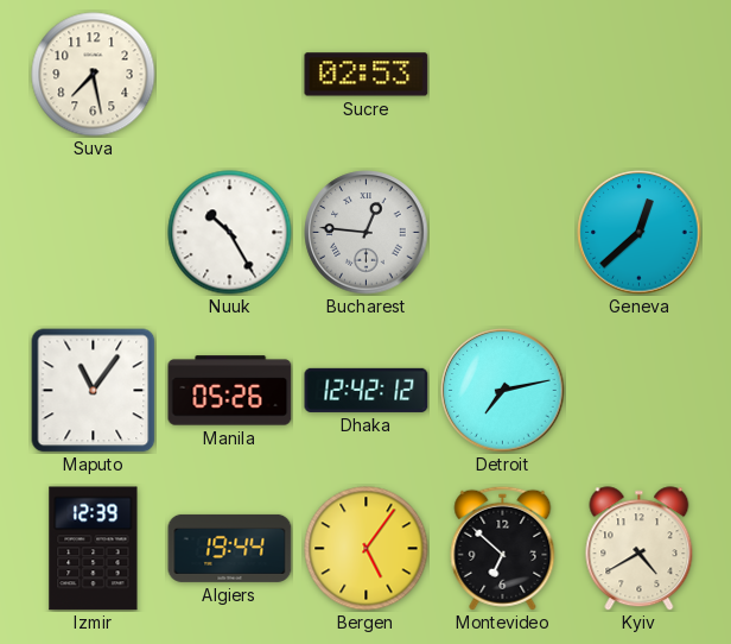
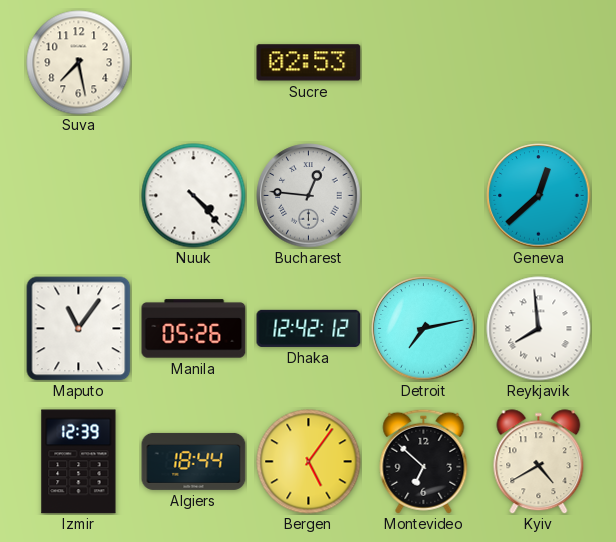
Nuuk: 10:25 -> 4:23 (194, 196)
Reykjavik: none -> 7:59 (539, 329)
Algiers: 19:44 -> 18:44 (194, 461)
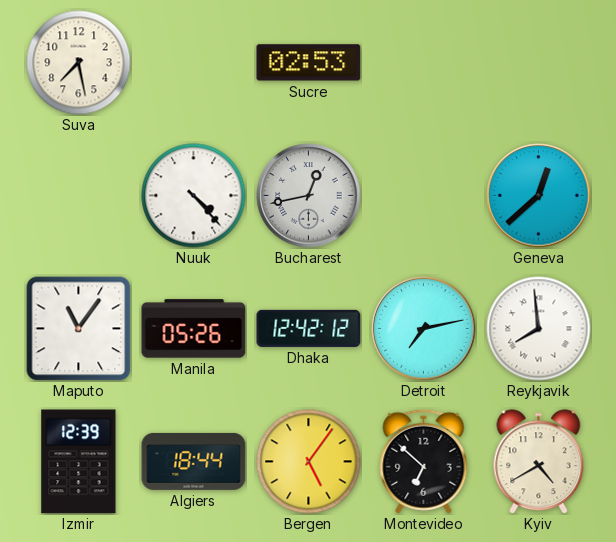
Bucharest: 12:46 -> 12:43 (309, 196)
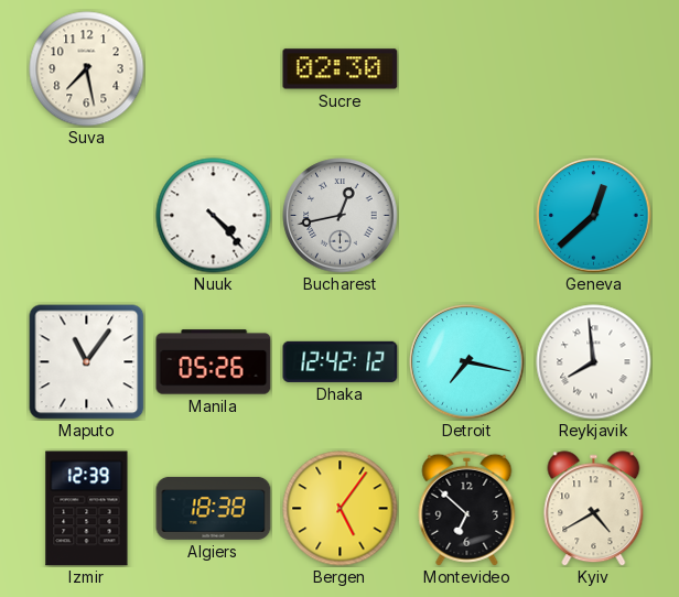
Sucre: 02:53 -> 02:30 (341, 69)
Detroit: 7:13 -> 7:17 (467, 362)
Algiers: 18:44 -> 18:38 (214, 508)
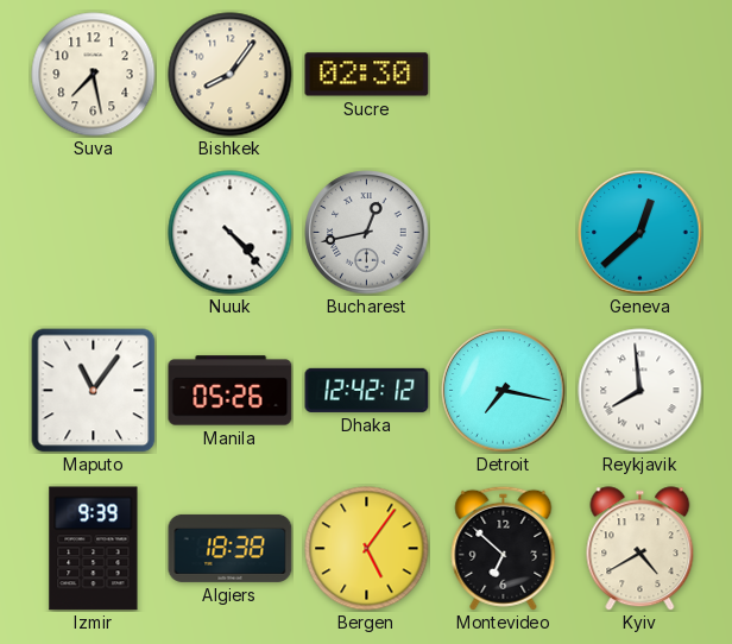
Bishkek: none -> 8:06 (231, 75)
Izmir: 12:39 -> 9:39 (94, 549)
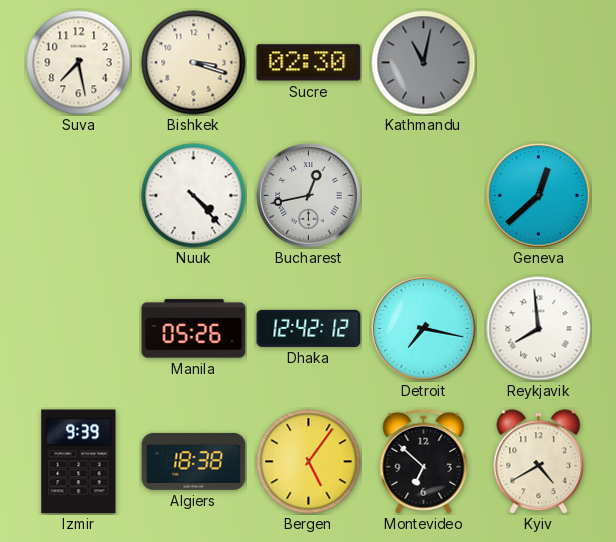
Bishkek: 8:06 -> 3:18 (194, 63)
Kathmandu: none -> 11:02 (424, 63)
Maputo: 11:06 -> none (93, 390)
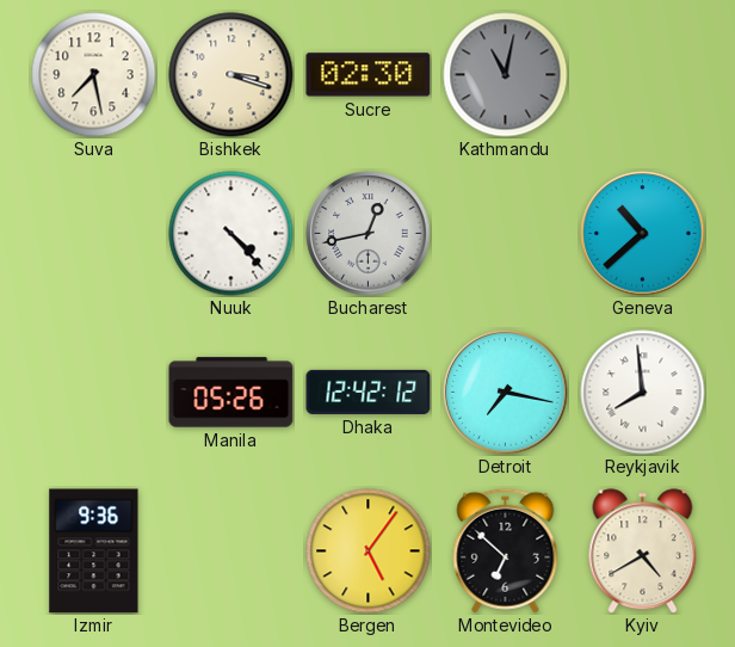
Geneva: 12:38 -> 10:38 (643, 234)
Izmir: 9:39 -> 9:36 (94, 552)
Algiers: 18:38 -> none (194, 461)
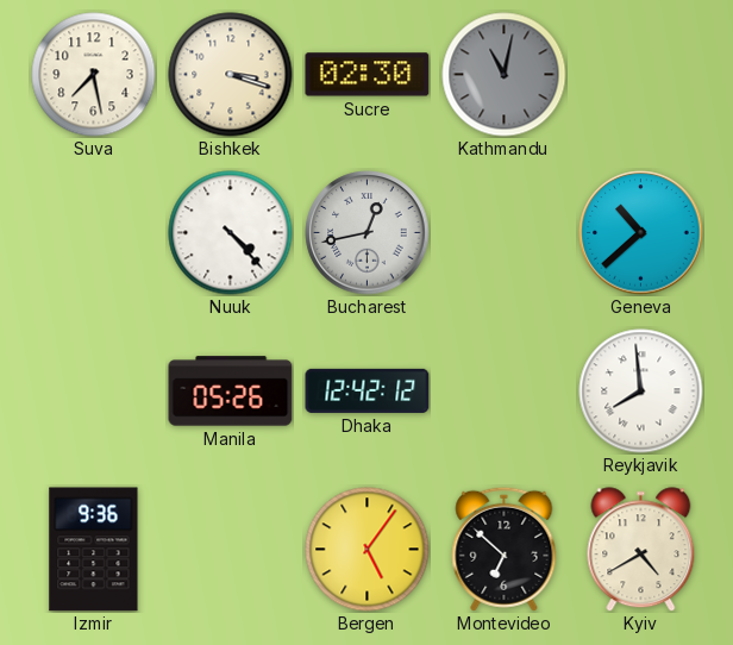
Detroit: 7:17 -> none (506, 393)
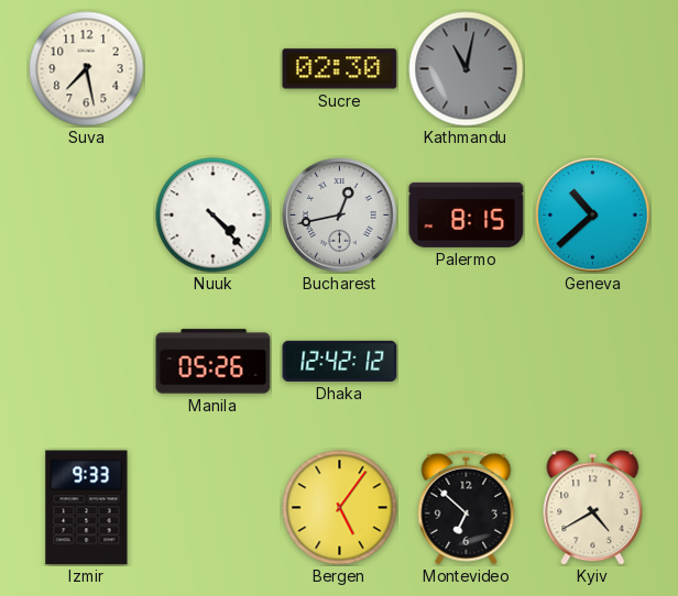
Bishkek: 3:18 -> none (231, 75)
Palermo: none -> 8:15 (467, 214)
Reykjavik: 7:59 -> none (641, 392)
Izmir: 9:36 -> 9:33 (87, 508)
